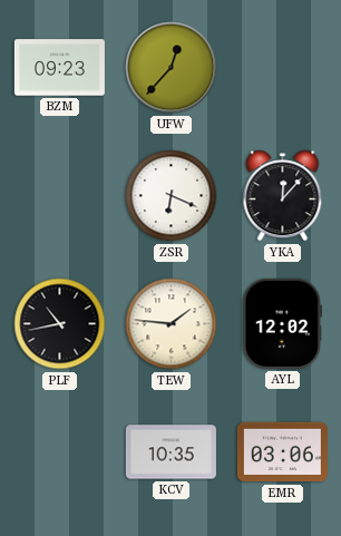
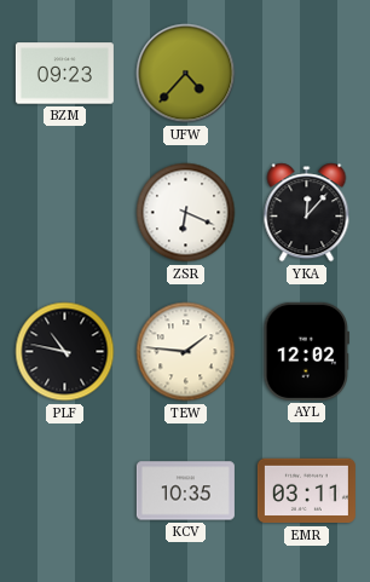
UFW: 12:37 -> 4:37 (186, 74)
PLF: 10:43 -> 10:47 (65, 352)
EMR: 03:06 -> 03:11 (306, 491)
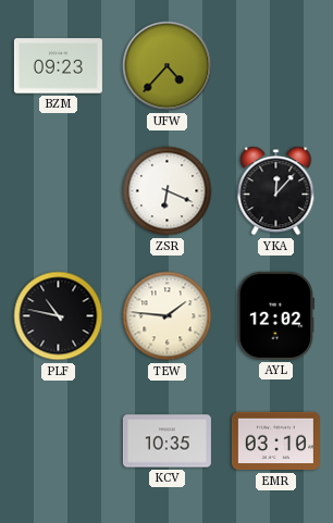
EMR: 03:11 -> 03:10 (275, 441)
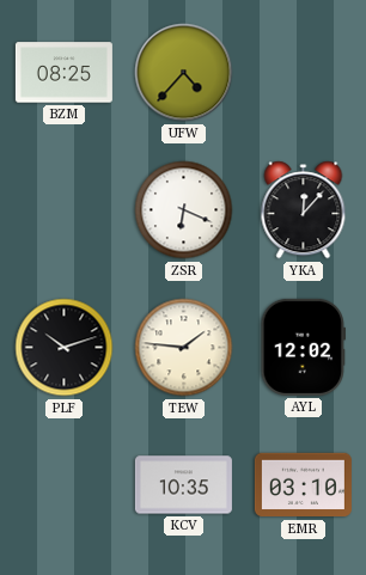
BZM: 09:23 -> 08:25 (63, 73)
PLF: 10:47 -> 10:12 (65, 348)
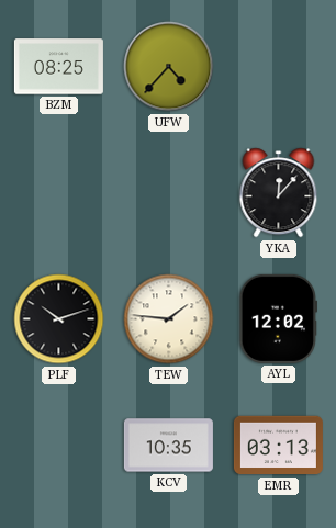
ZSR: 6:19 -> none (184, 210)
EMR: 03:10 -> 03:13 (278, 446)
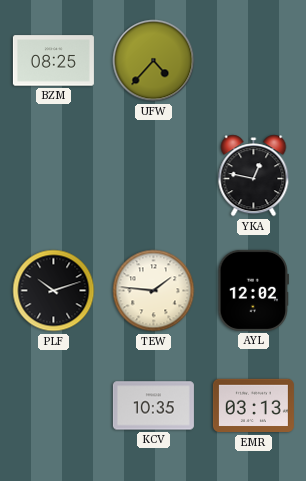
YKA: 12:07 -> 12:47 (254, 176)
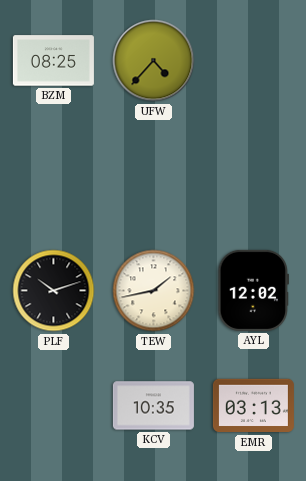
YKA: 12:47 -> none (254, 176)
TEW: 1:46 -> 1:43 (154, 291)
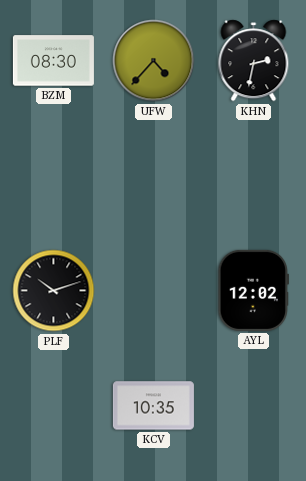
BZM: 08:25 -> 08:30 (53, 61)
KHN: none -> 2:32 (254, 61)
TEW: 1:43 -> none (154, 291)
EMR: 03:13 -> none (253, 406)
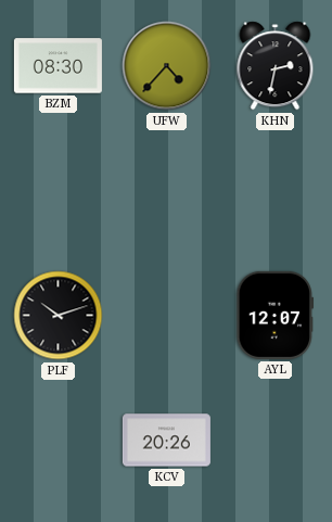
AYL: 12:02 -> 12:07 (274, 315)
KCV: 10:35 -> 20:26 (166, 441)
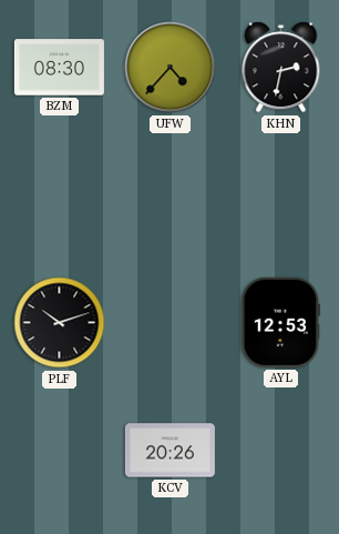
AYL: 12:07 -> 12:53 (280, 322)
